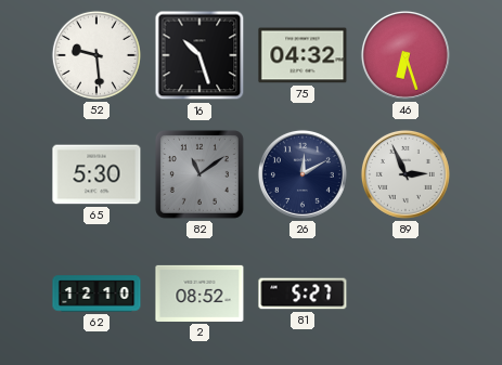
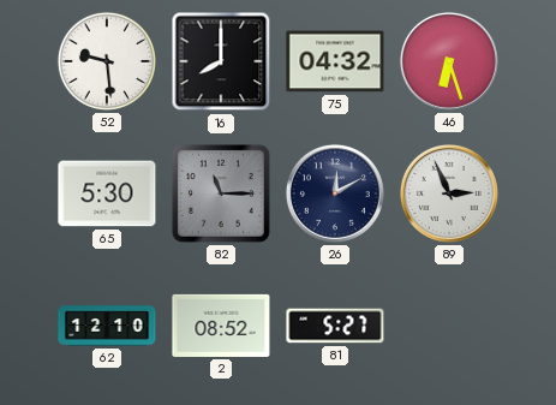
16: 10:27 -> 8:00 (221, 61)
82: 11:09 -> 11:15 (221, 193)
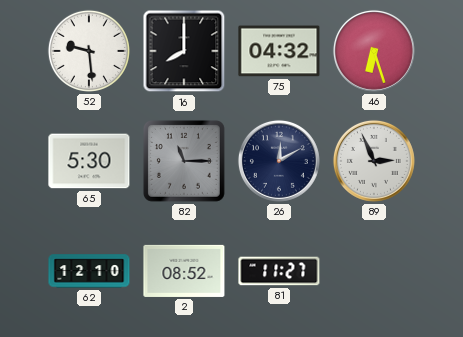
81: 5:27 -> 11:27 (279, 271)
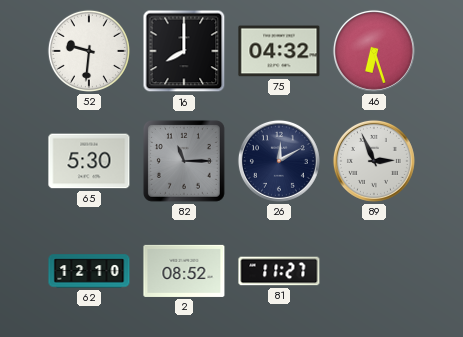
52: 9:29 -> 9:31 (89, 51)
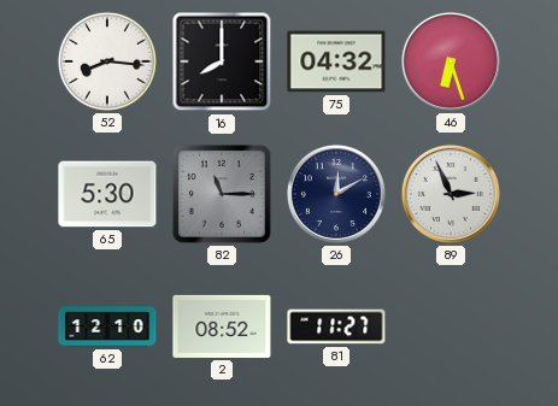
52: 9:31 -> 8:16 (107, 61)
